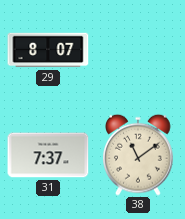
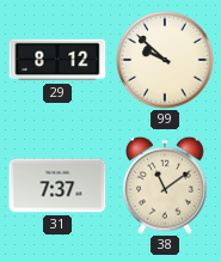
29: 8:07 -> 8:12 (57, 60)
99: none -> 9:52 (165, 60)
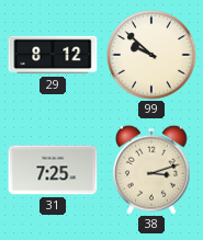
31: 7:37 -> 7:25 (53, 170)
38: 11:09 -> 3:12 (151, 170)
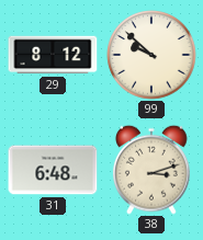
31: 7:25 -> 6:48 (53, 170)
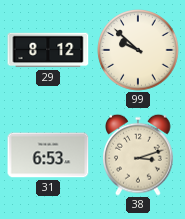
31: 6:48 -> 6:53 (48, 155)
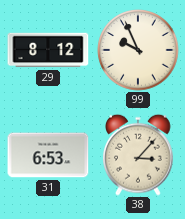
99: 9:52 -> 9:56 (138, 50)
38: 3:12 -> 3:07 (138, 155)
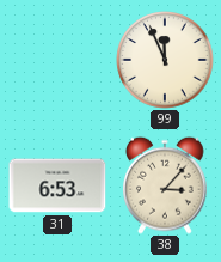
29: 8:12 -> none (48, 50)
99: 9:56 -> 11:56 (165, 60)
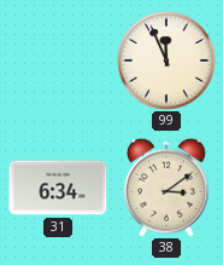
31: 6:53 -> 6:34 (58, 188)
38: 3:07 -> 3:09 (166, 188)
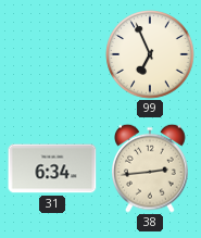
99: 11:56 -> 6:56 (150, 54)
38: 3:09 -> 2:44 (150, 168)
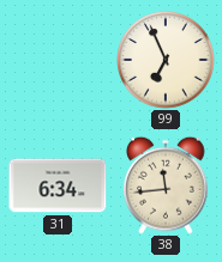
38: 2:44 -> 11:44 (166, 185)
